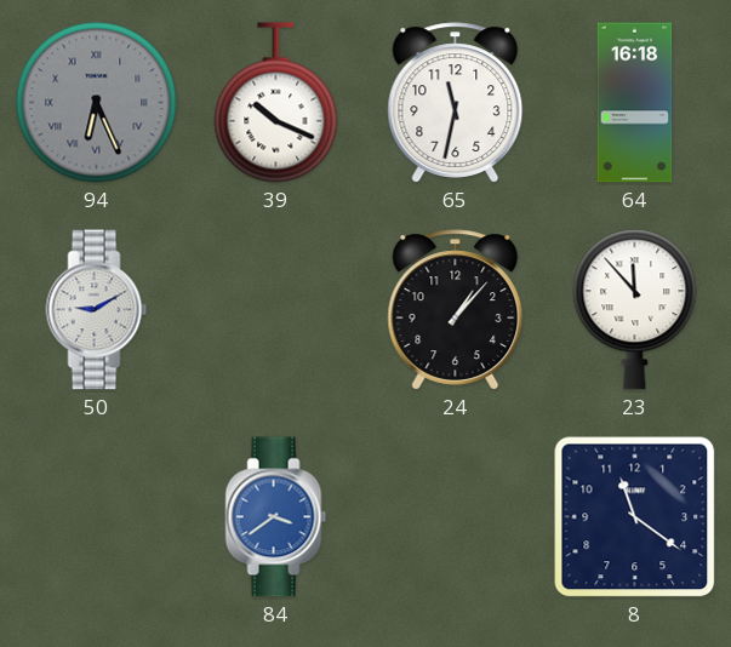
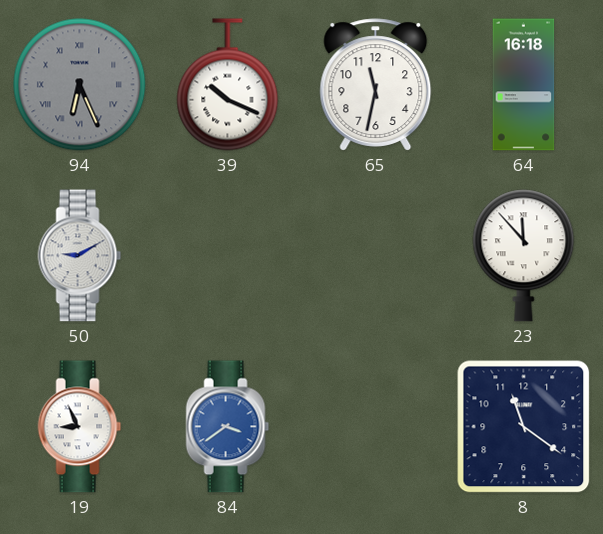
24: 1:07 -> none (456, 310)
19: none -> 8:56 (80, 427)
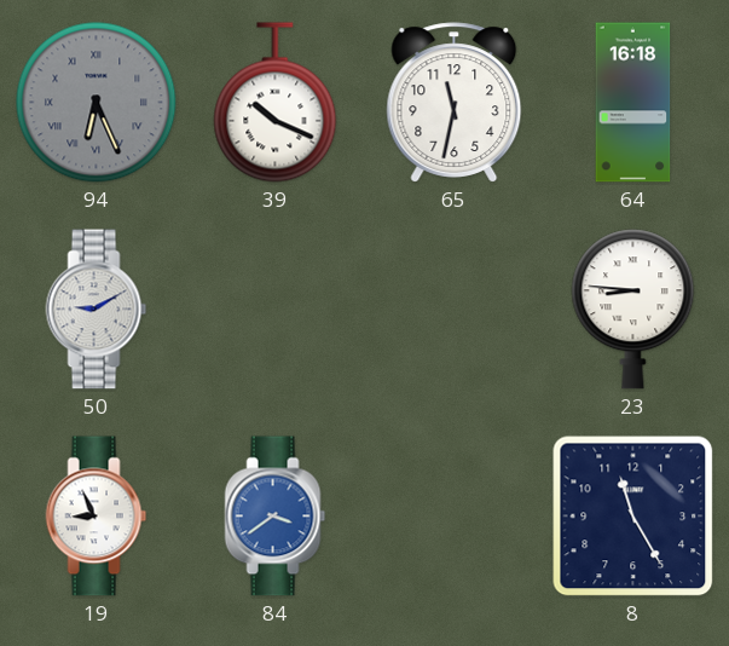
23: 11:53 -> 8:46 (633, 310)
8: 11:21 -> 11:25 (633, 517)
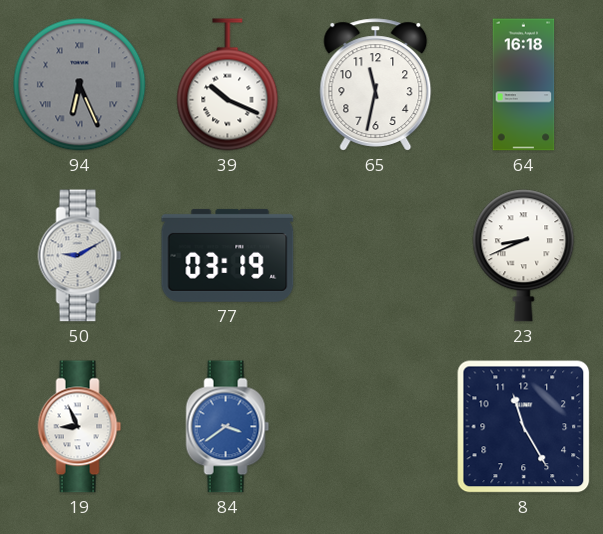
77: none -> 03:19 (228, 255)
23: 8:46 -> 8:41 (524, 256)
